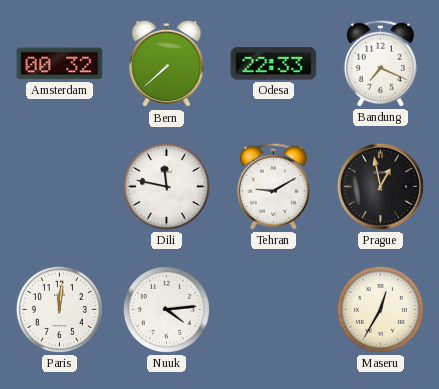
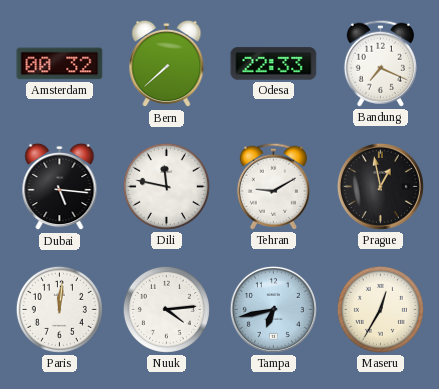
Dubai: none -> 5:16 (60, 187)
Tampa: none -> 6:43 (273, 309)
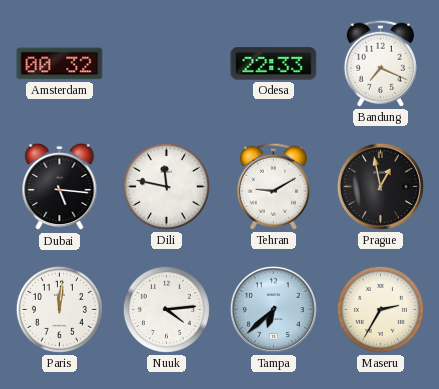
Bern: 7:38 -> none (167, 64)
Tampa: 6:43 -> 6:38 (273, 309)
Maseru: 12:35 -> 2:35 (380, 309)
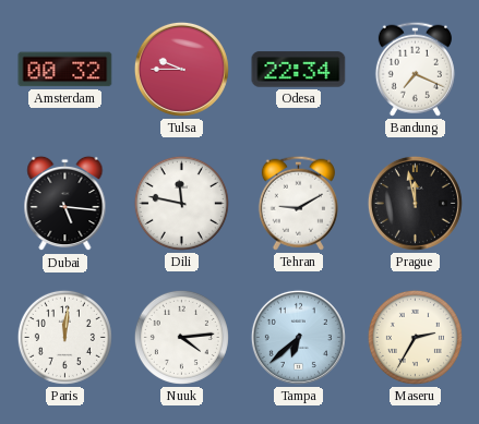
Tulsa: none -> 9:45 (181, 69)
Odesa: 22:33 -> 22:34 (299, 70)
Prague: 12:58 -> 11:58 (415, 203)
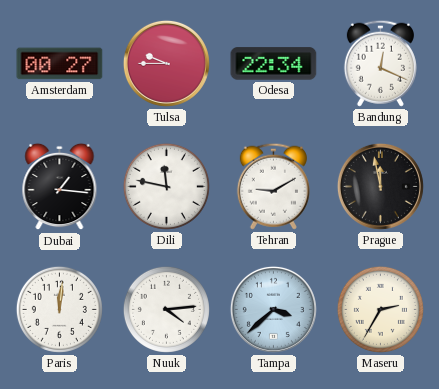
Amsterdam: 00:32 -> 00:27 (60, 64)
Bandung: 7:19 -> 12:19 (380, 63)
Dubai: 5:16 -> 1:16 (60, 187)
Tampa: 6:38 -> 3:38 (273, 309)
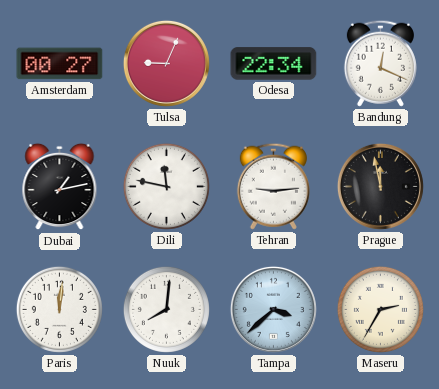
Tulsa: 9:45 -> 9:04 (166, 63)
Dubai: 1:16 -> 1:13 (60, 187)
Tehran: 9:10 -> 9:14 (273, 186)
Nuuk: 4:14 -> 8:01 (166, 309)
